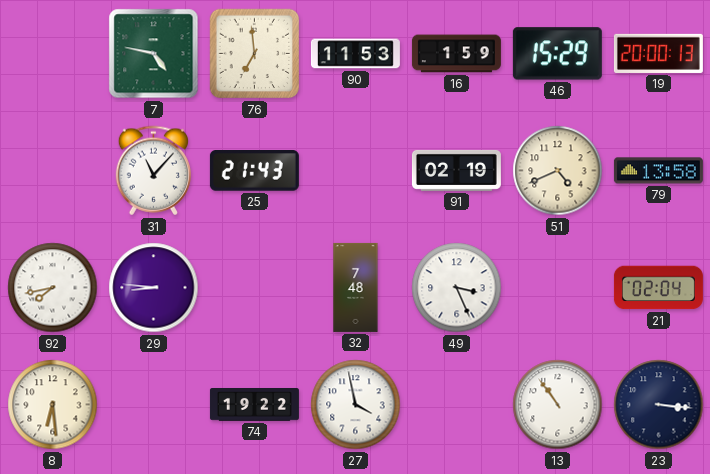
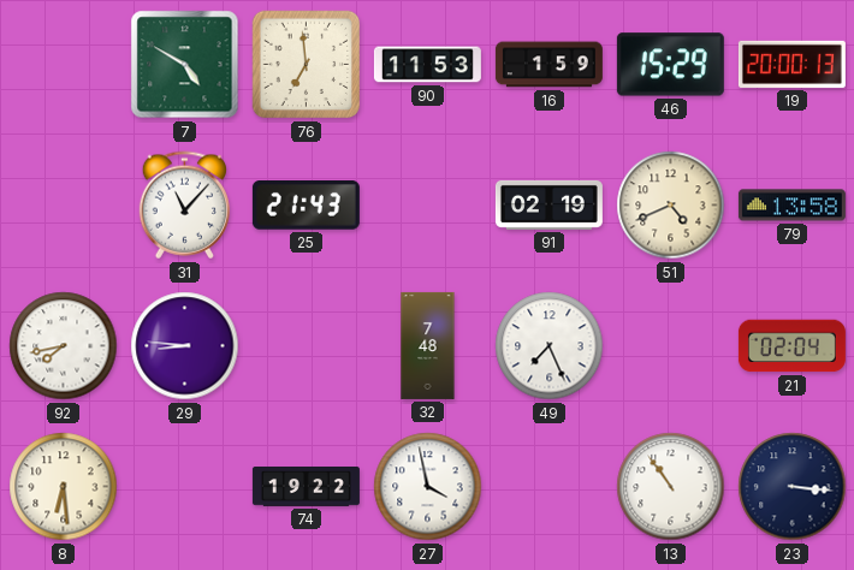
7: 4:47 -> 4:50 (185, 65)
49: 3:26 -> 7:26 (550, 346)
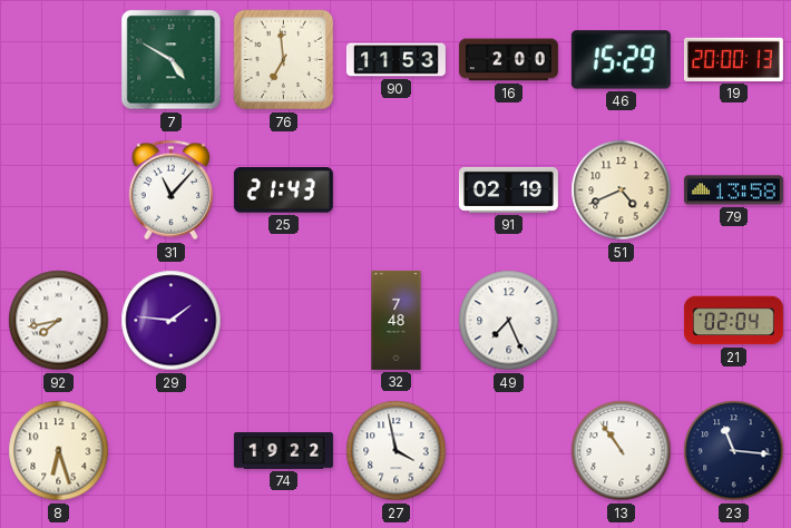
16: 1:59 -> 2:00 (508, 60)
29: 8:46 -> 1:46 (172, 321)
8: 6:29 -> 6:27 (59, 451)
23: 3:16 -> 11:16 (734, 451)
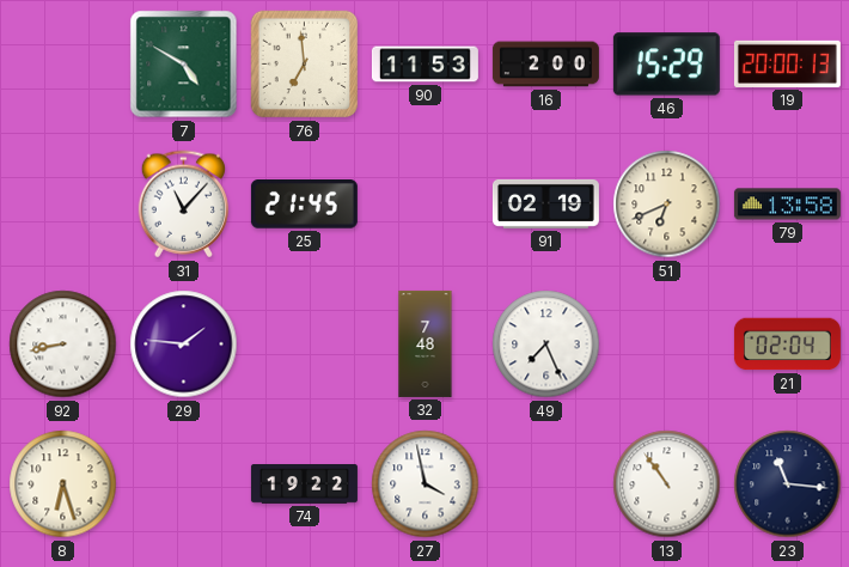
25: 21:43 -> 21:45 (304, 205)
51: 4:41 -> 6:41 (667, 205)
92: 7:43 -> 8:43 (63, 345)
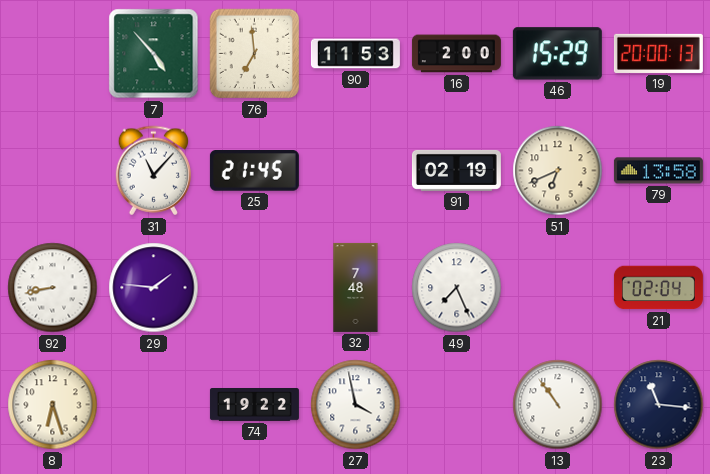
7: 4:50 -> 4:53 (154, 54)
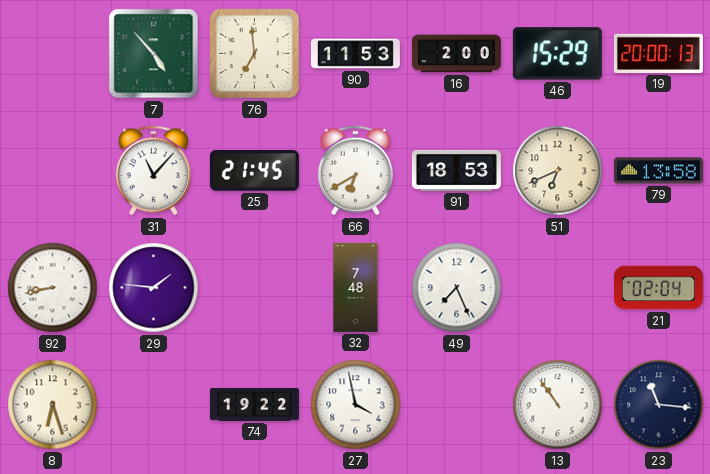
66: none -> 6:40 (355, 171)
91: 02:19 -> 18:53 (456, 170)
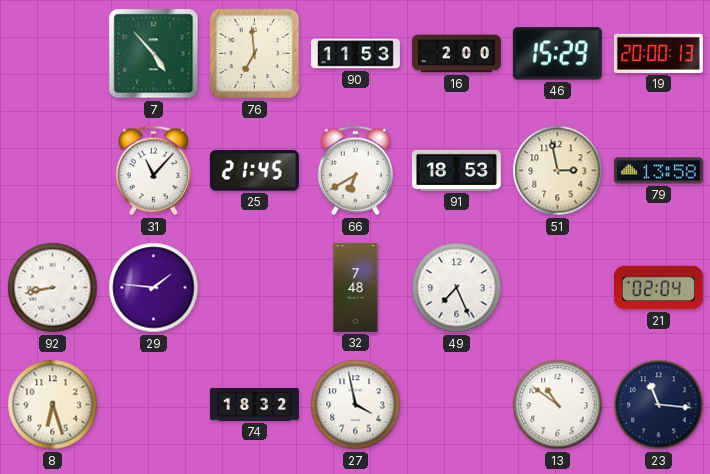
51: 6:41 -> 2:58 (558, 171)
74: 19:22 -> 18:32 (254, 405)
13: 10:54 -> 10:51 (558, 405)
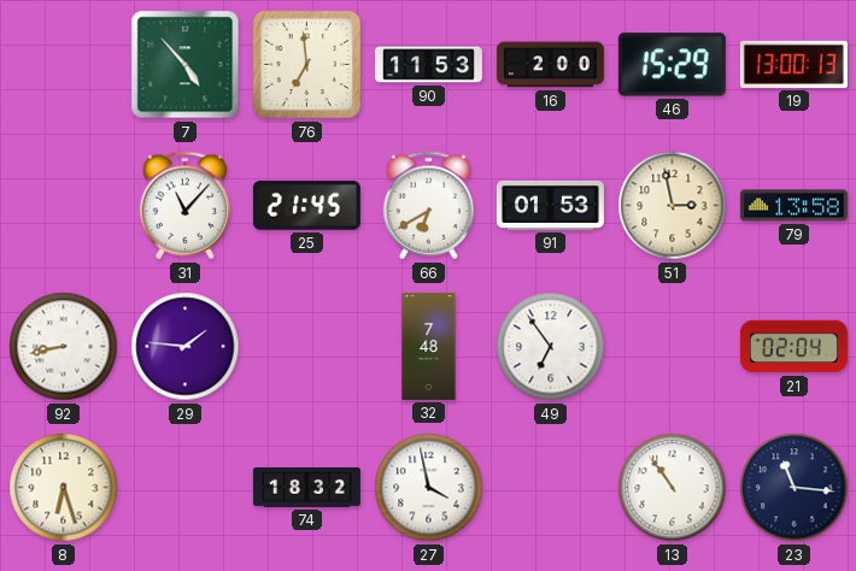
19: 20:00 -> 13:00 (793, 64)
91: 18:53 -> 01:53 (550, 205)
49: 7:26 -> 6:54 (551, 347)
13: 10:51 -> 10:54 (673, 488)
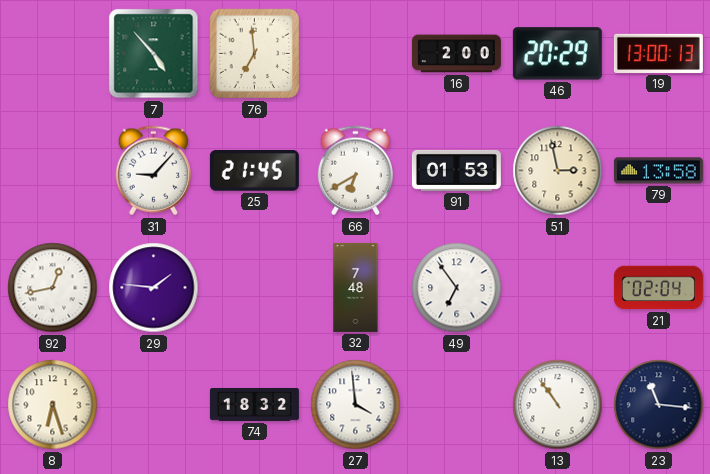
90: 11:53 -> none (428, 65)
46: 15:29 -> 20:29 (557, 54)
31: 11:07 -> 9:07 (153, 171)
92: 8:43 -> 12:43 (53, 288)
27: 3:58 -> 3:59 (356, 405)
